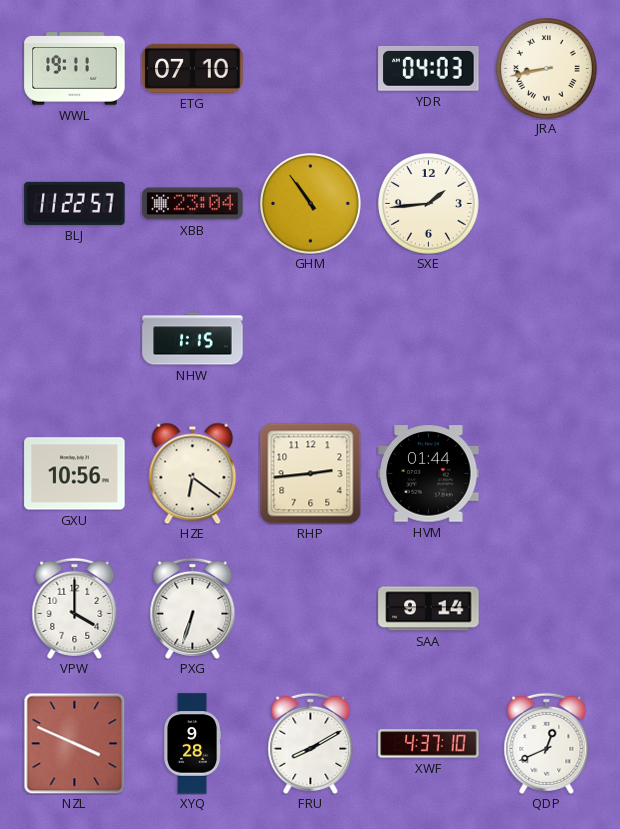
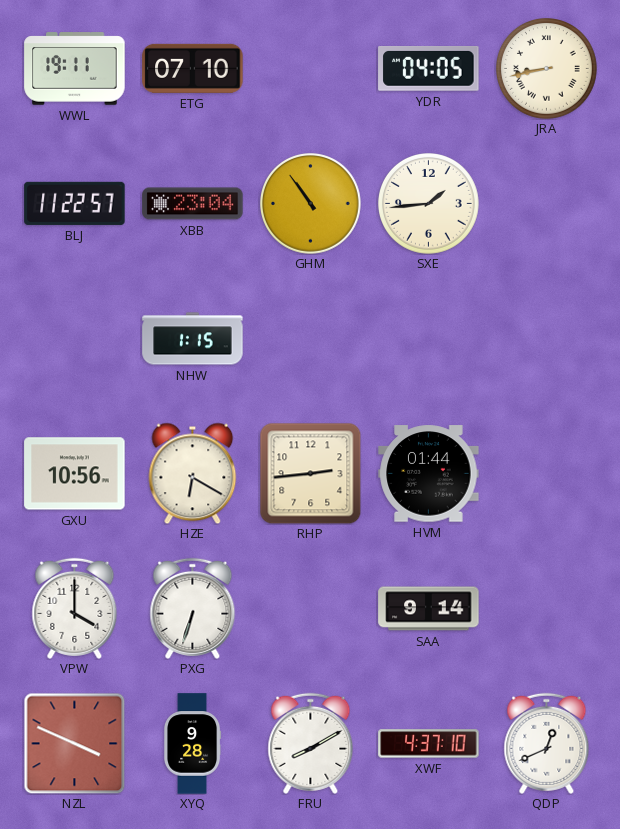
YDR: 04:03 -> 04:05 (429, 69)
HZE: 6:21 -> 6:20 (193, 473)
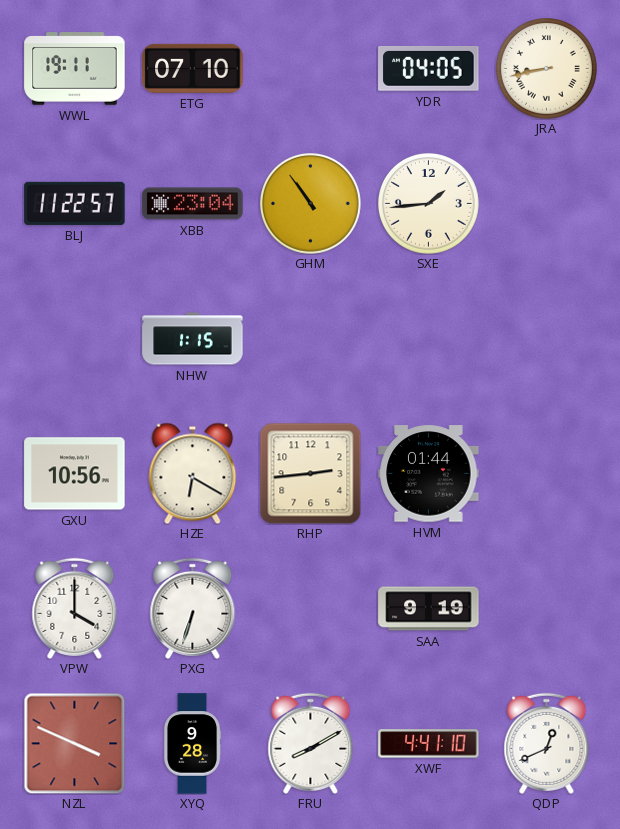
SAA: 9:14 -> 9:19 (429, 609)
XWF: 4:37 -> 4:41 (429, 744)
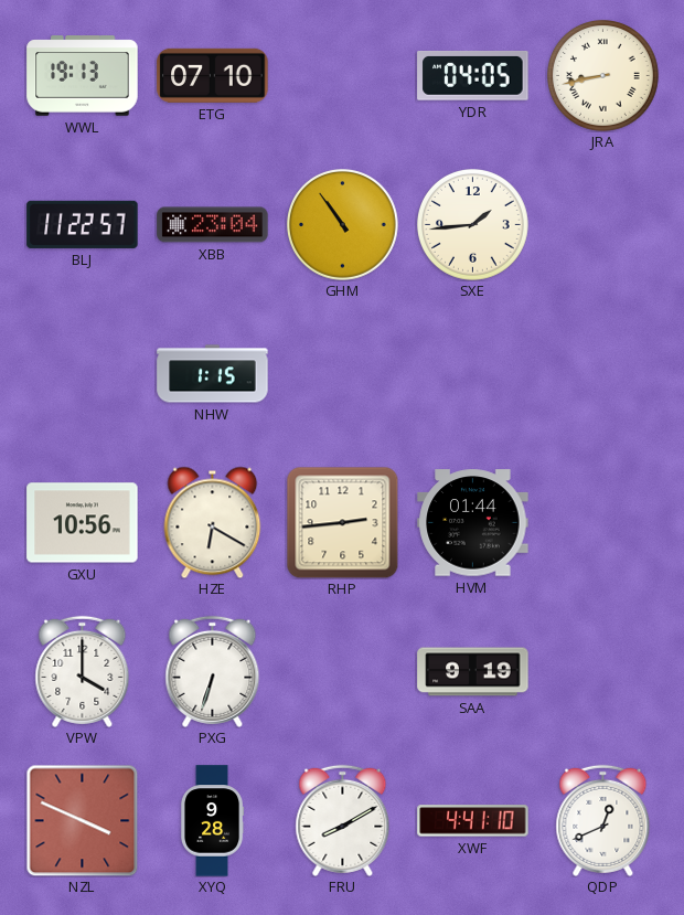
WWL: 19:11 -> 19:13 (83, 76)
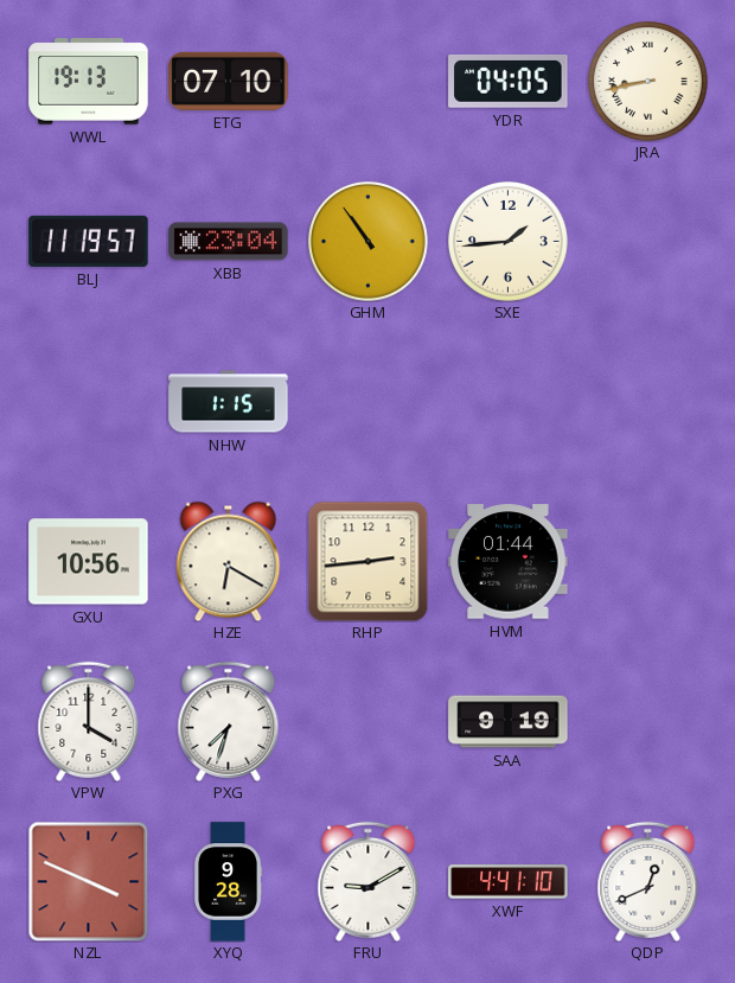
BLJ: 11:22 -> 11:19 (89, 241)
PXG: 6:33 -> 7:33 (229, 721)
FRU: 8:10 -> 9:10 (369, 881)
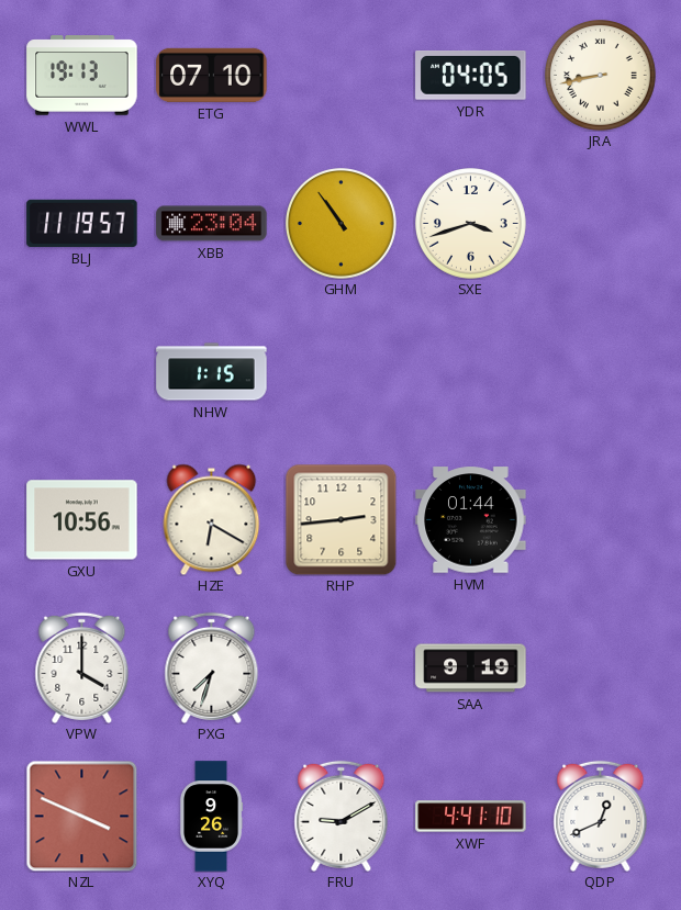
SXE: 1:44 -> 3:42 (471, 224)
XYQ: 9:28 -> 9:26 (212, 817)
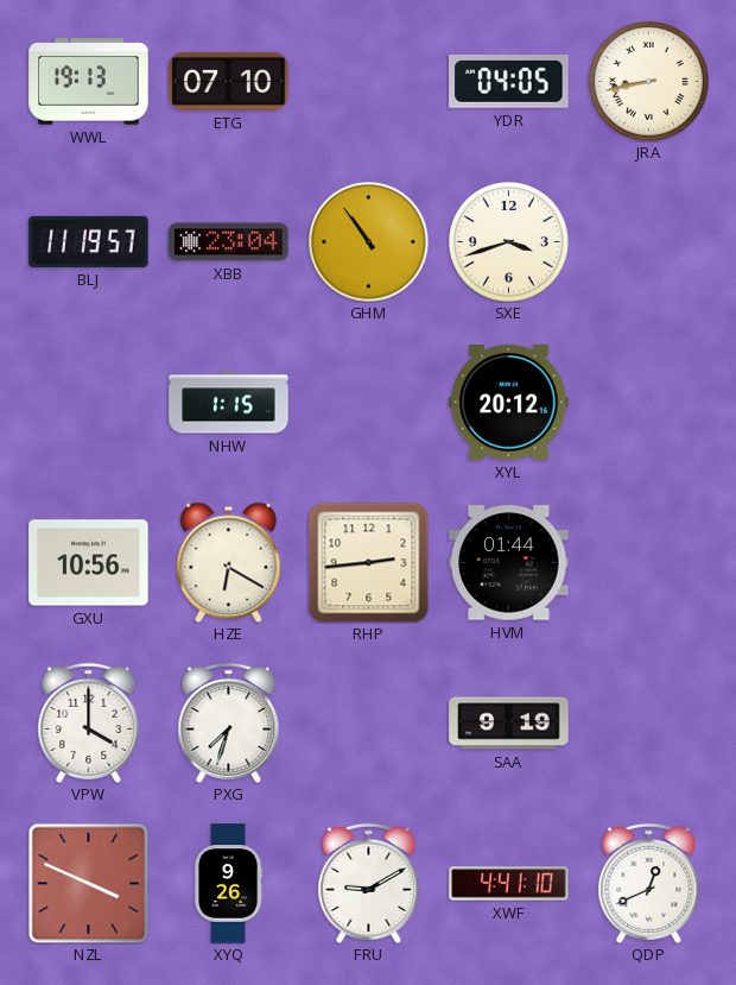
XYL: none -> 20:12 (509, 403)
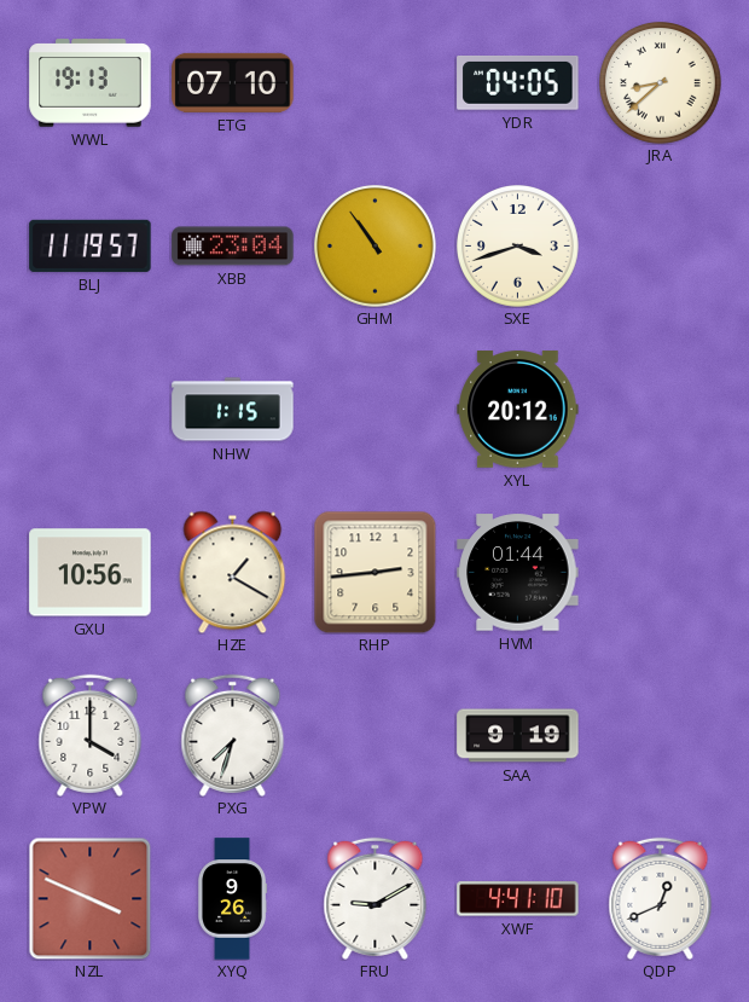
JRA: 8:43 -> 8:38 (661, 83)
HZE: 6:20 -> 1:20 (233, 572)
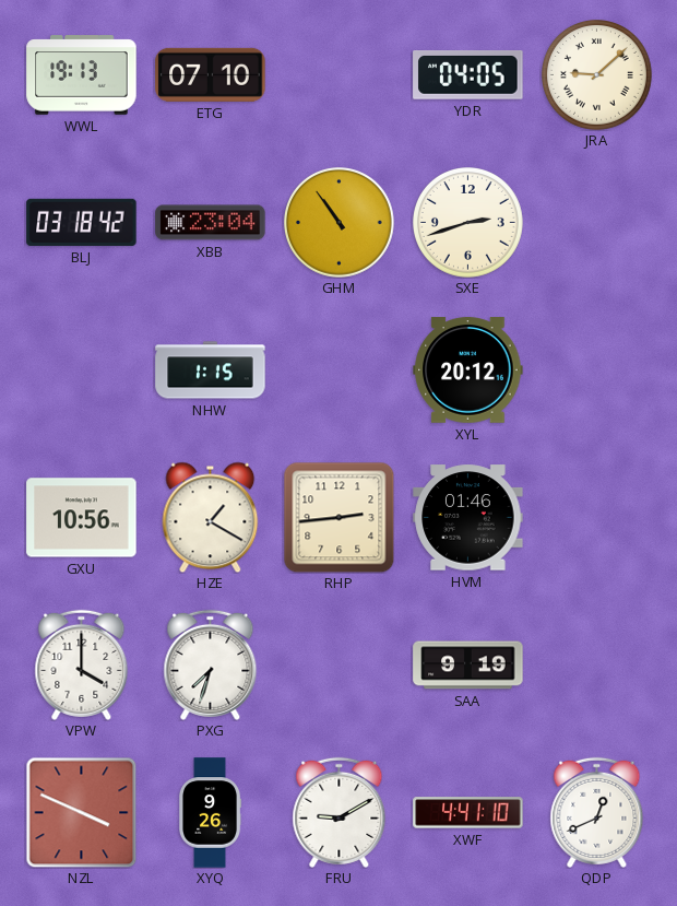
JRA: 8:38 -> 9:08 (597, 75)
BLJ: 11:19 -> 03:18 (82, 222)
SXE: 3:42 -> 2:42 (468, 223)
HVM: 01:44 -> 01:46 (468, 518)
